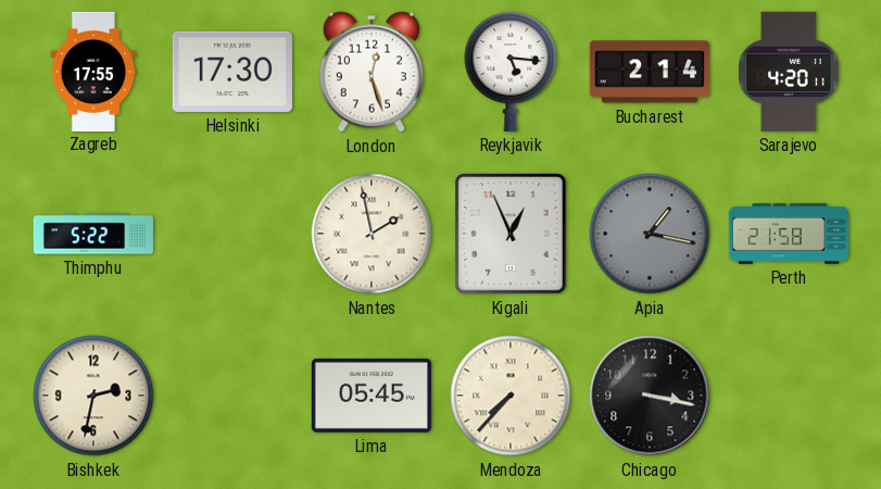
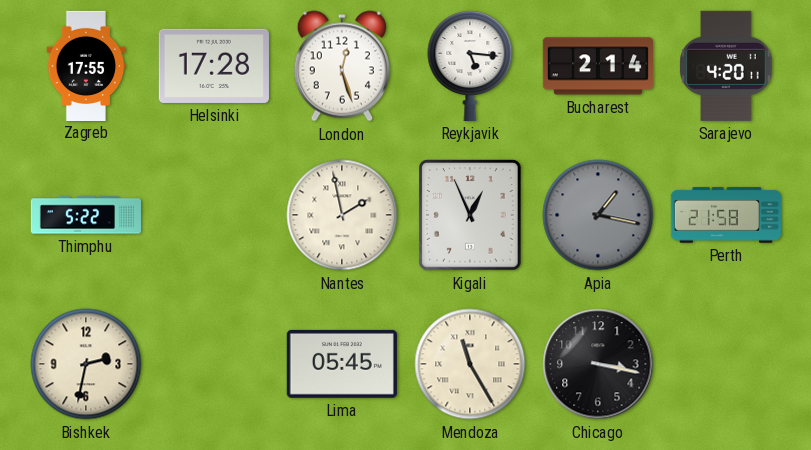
Helsinki: 17:30 -> 17:28 (214, 66)
Mendoza: 7:37 -> 11:25 (470, 364)
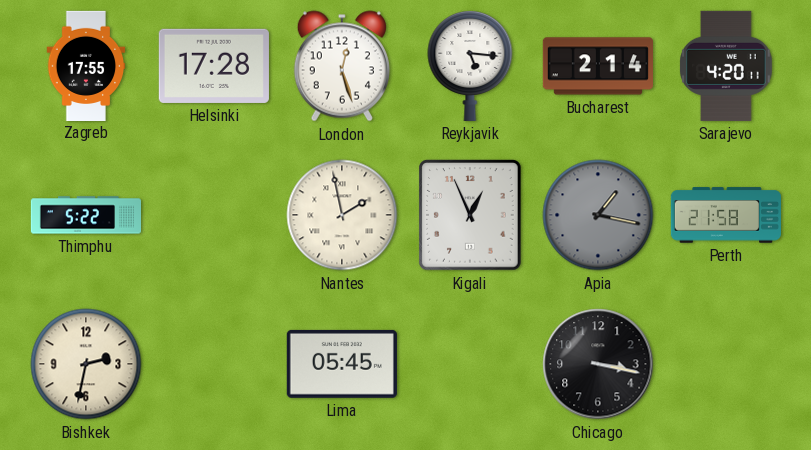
Mendoza: 11:25 -> none (470, 364)
